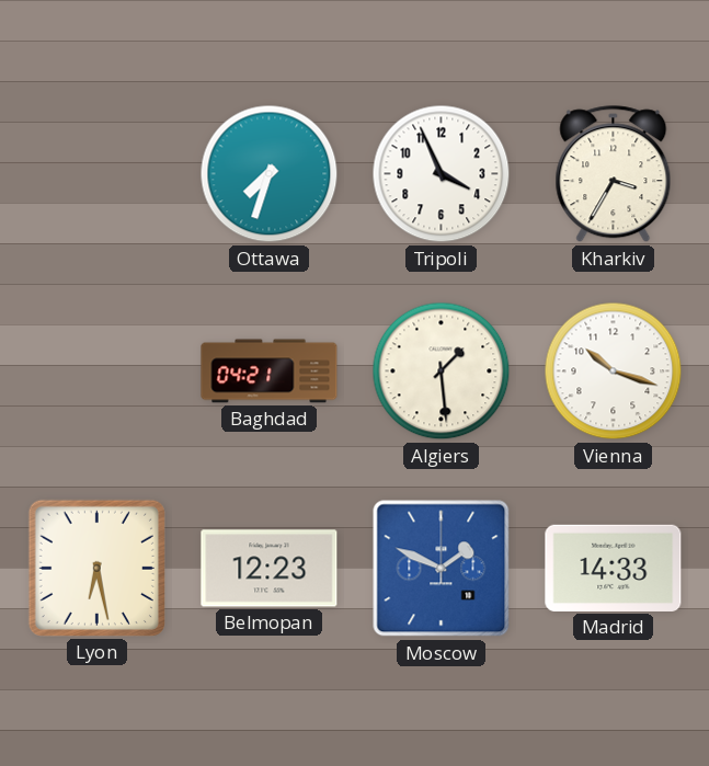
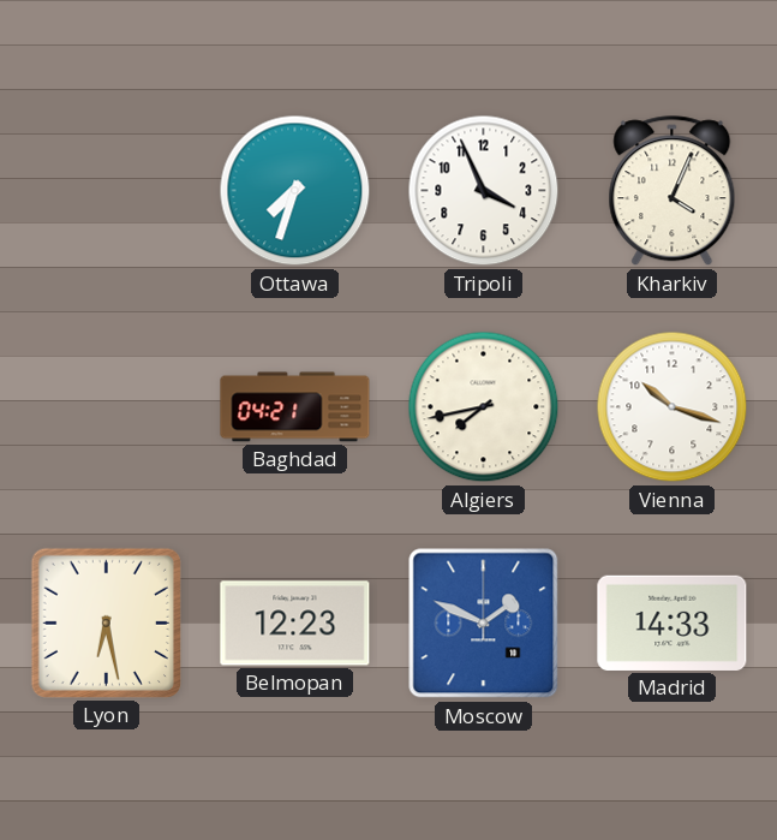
Kharkiv: 3:35 -> 4:04 (673, 191)
Algiers: 1:29 -> 7:43 (484, 407)
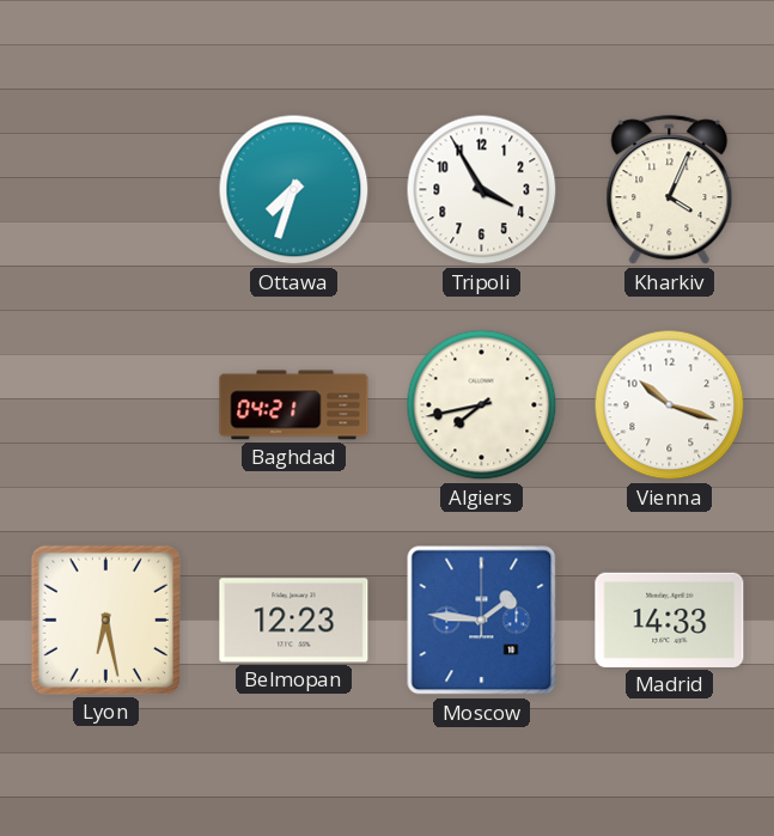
Tripoli: 3:56 -> 3:55 (482, 190)
Moscow: 1:49 -> 1:46 (482, 621)
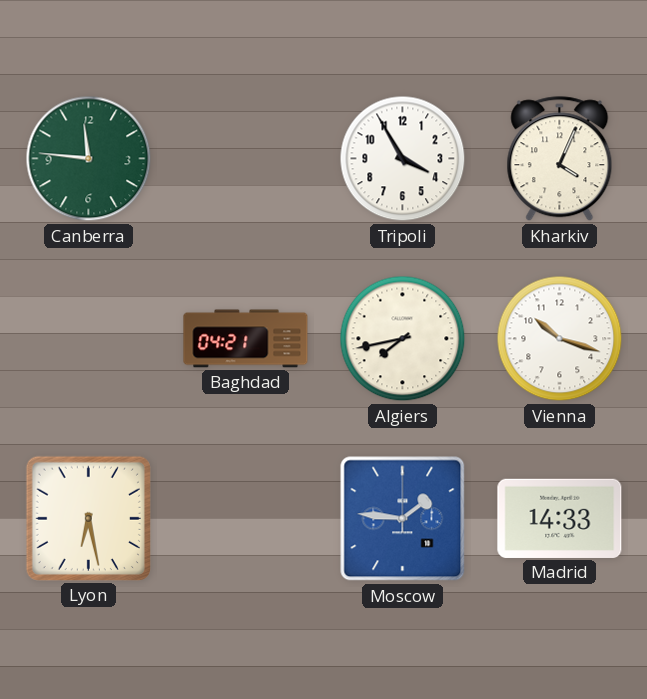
Canberra: none -> 11:46 (89, 159)
Ottawa: 7:33 -> none (294, 190)
Belmopan: 12:23 -> none (294, 621)
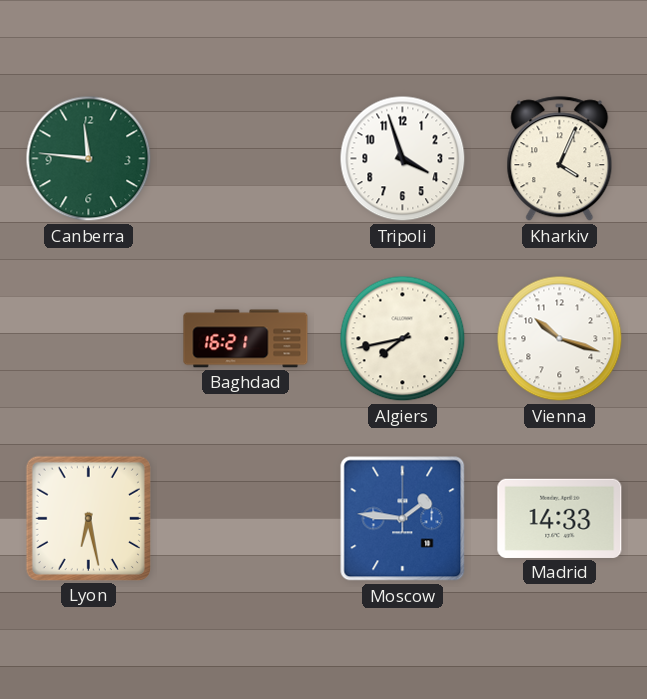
Tripoli: 3:55 -> 3:57 (403, 159)
Baghdad: 04:21 -> 16:21 (246, 339)
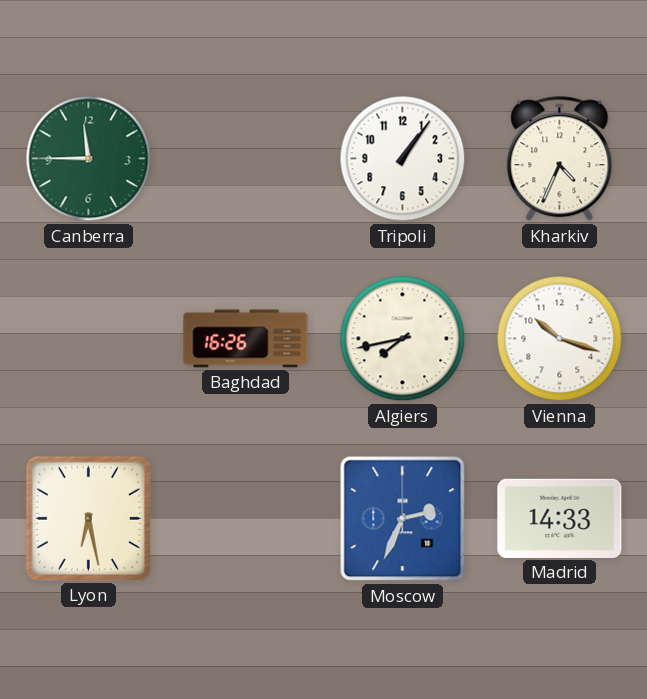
Canberra: 11:46 -> 11:45 (89, 159)
Tripoli: 3:57 -> 1:06 (403, 159)
Kharkiv: 4:04 -> 4:34 (560, 159)
Baghdad: 16:21 -> 16:26 (246, 339)
Moscow: 1:46 -> 2:34 (403, 519)
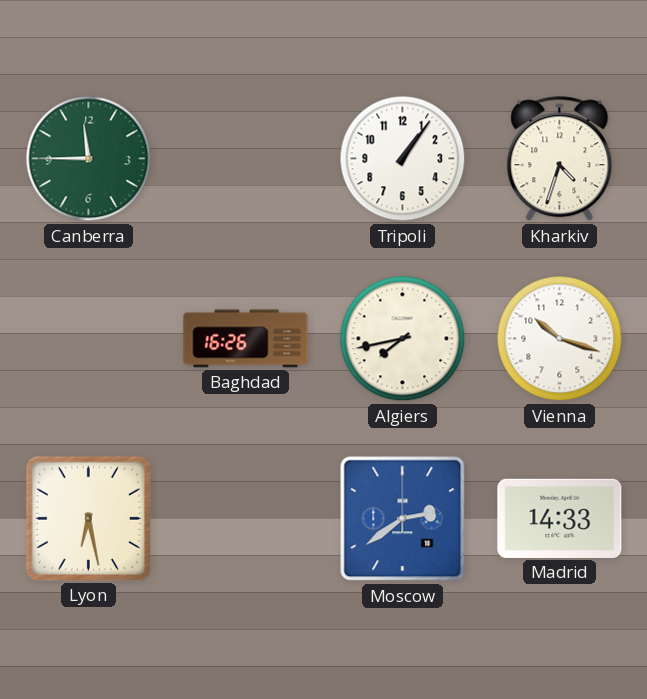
Kharkiv: 4:34 -> 4:33 (560, 159)
Moscow: 2:34 -> 2:39 (403, 519)
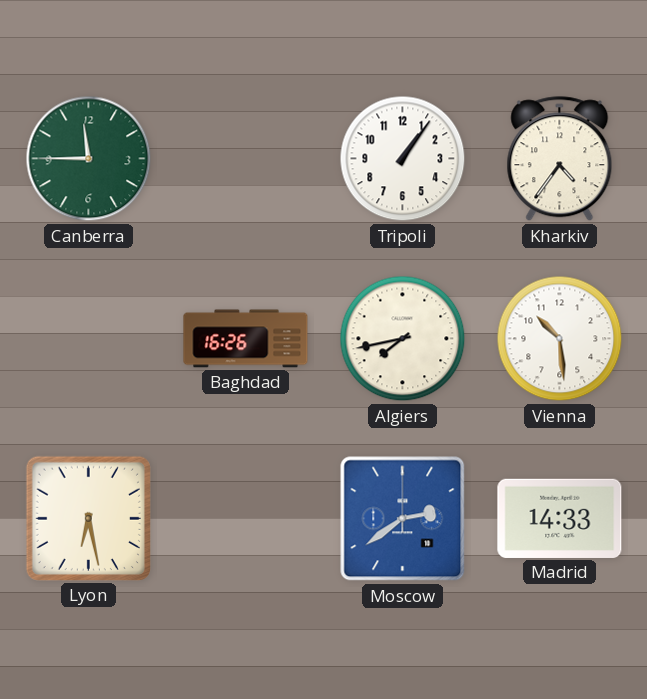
Kharkiv: 4:33 -> 4:36 (560, 159)
Vienna: 10:18 -> 10:29 (560, 339)
